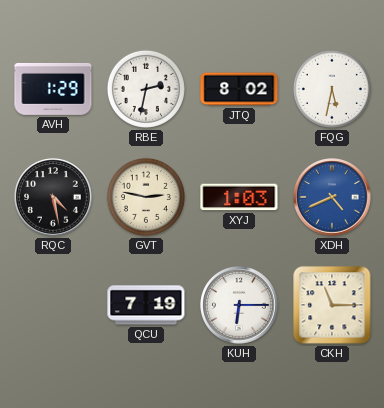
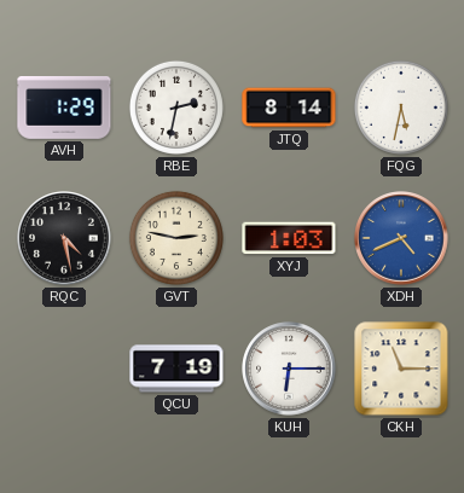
JTQ: 8:02 -> 8:14 (289, 108)
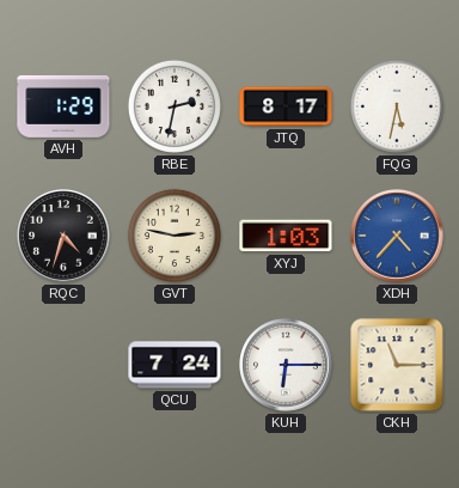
JTQ: 8:14 -> 8:17 (286, 106)
RQC: 4:28 -> 4:33 (63, 236)
XDH: 4:41 -> 4:37 (397, 236)
QCU: 7:19 -> 7:24 (175, 365)
